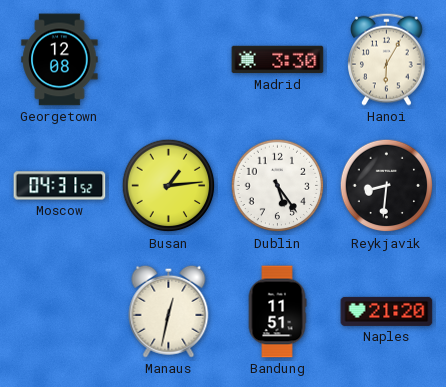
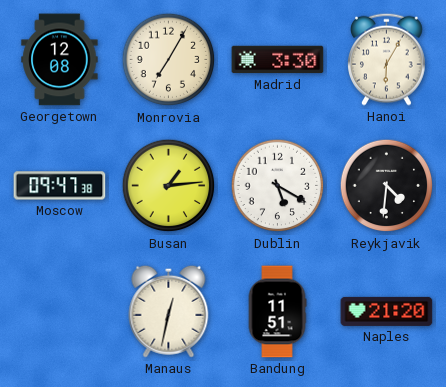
Monrovia: none -> 7:05 (169, 60)
Moscow: 04:31 -> 09:47 (60, 186)
Dublin: 5:24 -> 5:20 (278, 186)
Reykjavik: 8:31 -> 4:31 (387, 186)
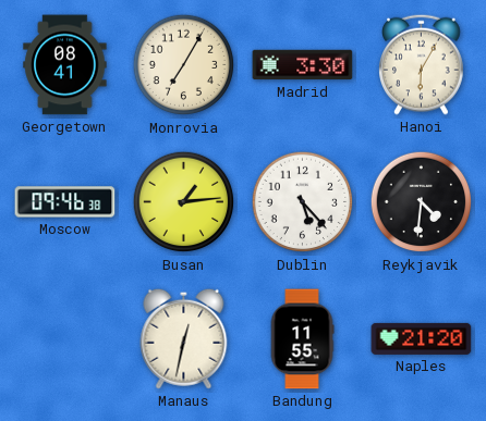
Georgetown: 12:08 -> 08:41 (65, 65)
Moscow: 09:47 -> 09:46 (65, 202)
Dublin: 5:20 -> 5:23 (303, 202)
Bandung: 11:51 -> 11:55 (302, 339)
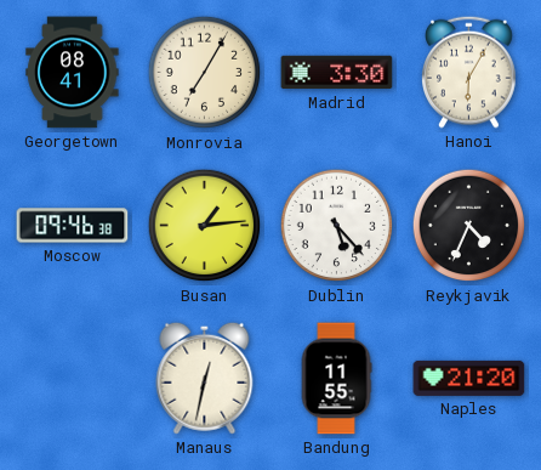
Reykjavik: 4:31 -> 4:34 (469, 226)
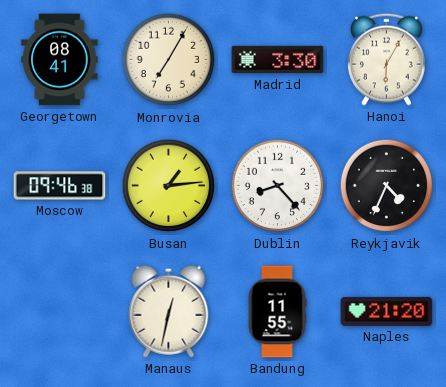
Dublin: 5:23 -> 8:23 (278, 186)
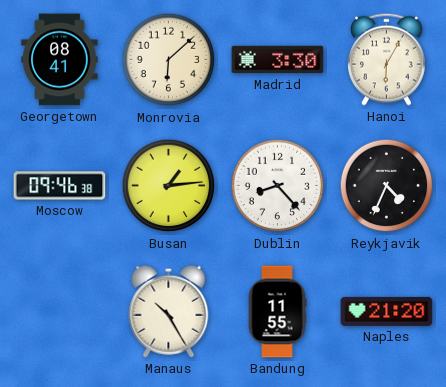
Monrovia: 7:05 -> 6:08 (169, 60)
Manaus: 12:32 -> 10:25 (169, 311)
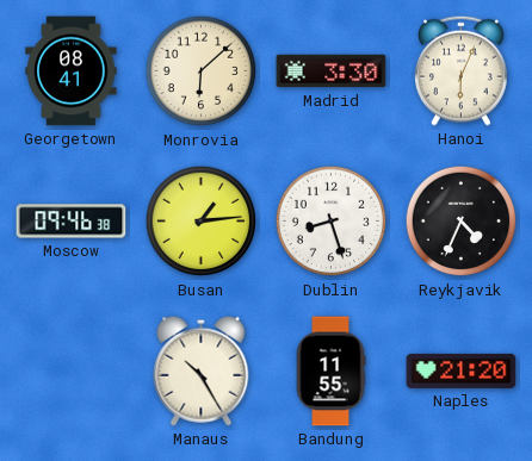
Hanoi: 6:05 -> 6:04 (462, 70)
Dublin: 8:23 -> 8:27 (332, 222)
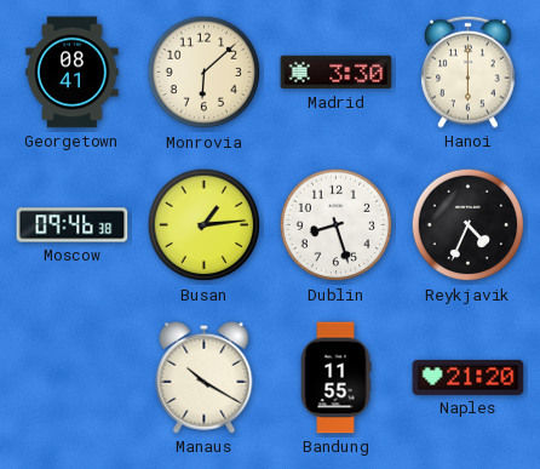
Hanoi: 6:04 -> 6:00 (469, 72)
Manaus: 10:25 -> 10:20 (205, 377)
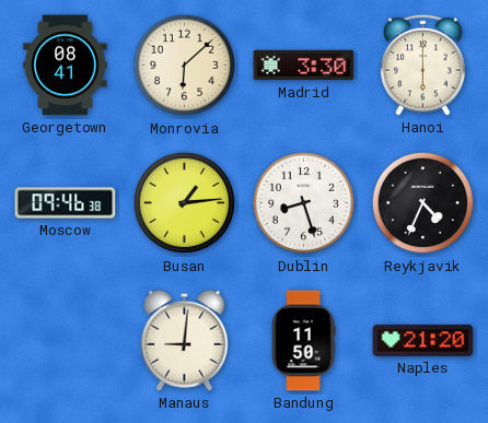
Manaus: 10:20 -> 9:01 (185, 340)
Bandung: 11:55 -> 11:50 (303, 341)
